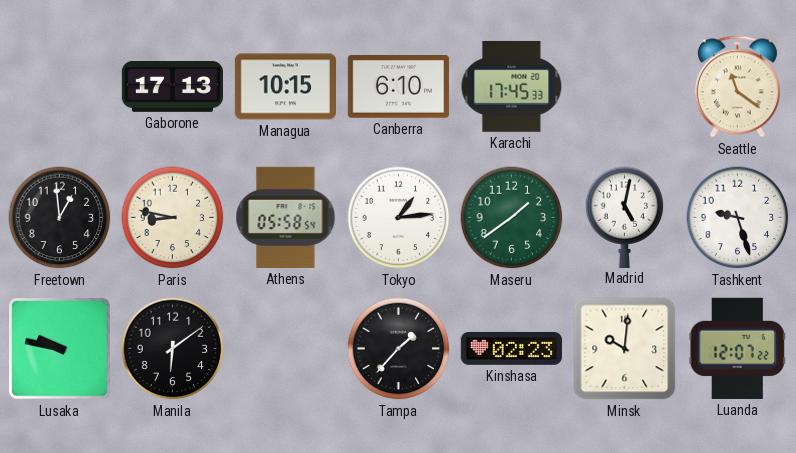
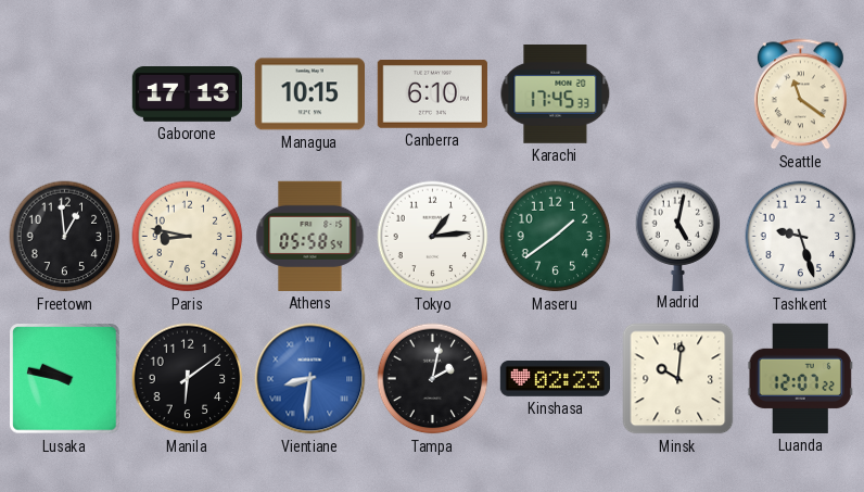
Vientiane: none -> 8:31 (310, 379)
Tampa: 1:37 -> 2:02 (433, 379)
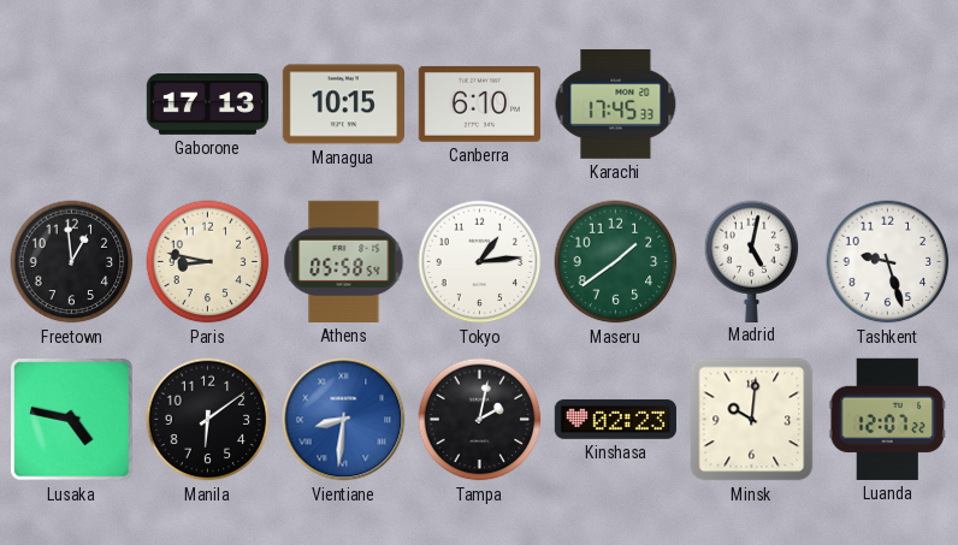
Seattle: 11:21 -> none (800, 94)
Lusaka: 9:47 -> 4:47 (72, 420)
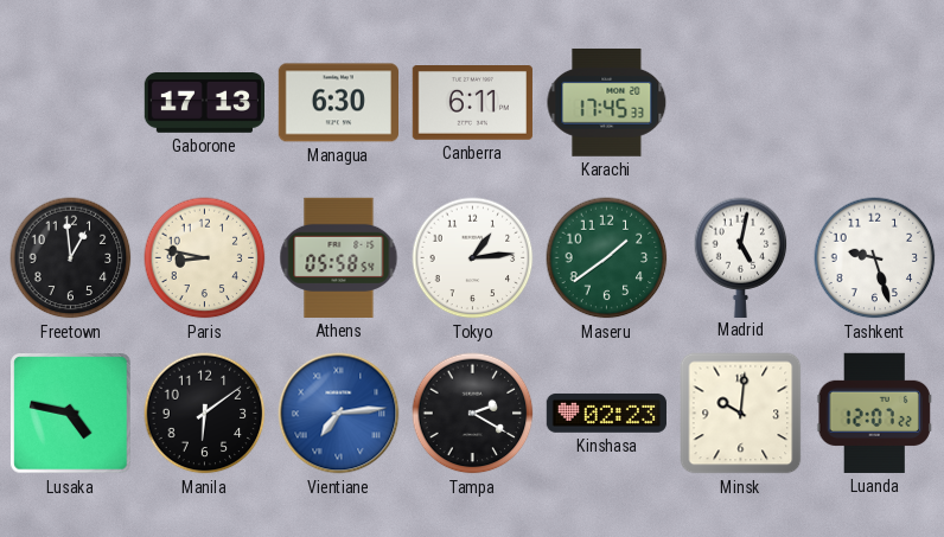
Managua: 10:15 -> 6:30 (338, 103)
Canberra: 6:10 -> 6:11 (472, 103)
Vientiane: 8:31 -> 7:14 (339, 414)
Tampa: 2:02 -> 2:20 (473, 414)
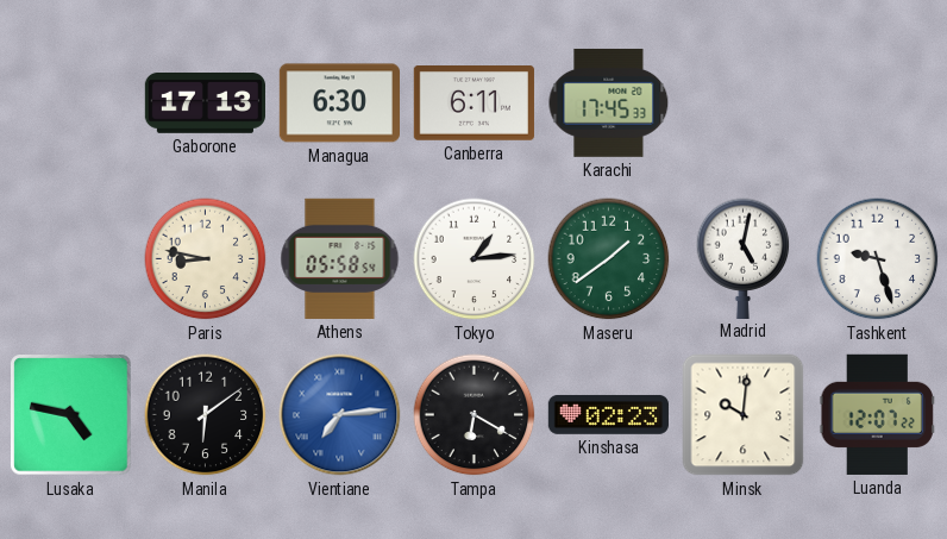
Freetown: 12:59 -> none (71, 258)
Tampa: 2:20 -> 6:20 (475, 415)
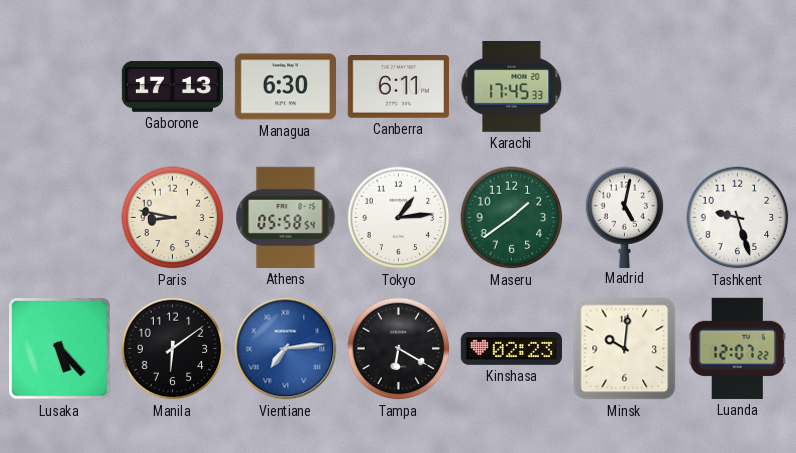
Lusaka: 4:47 -> 5:23 (60, 349)
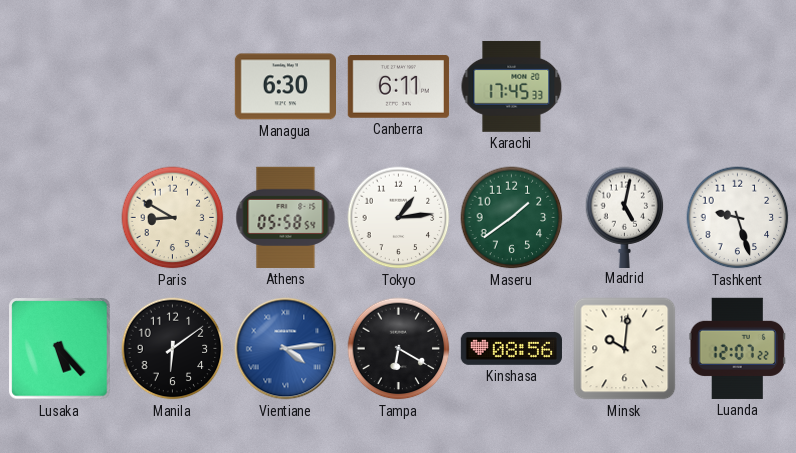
Gaborone: 17:13 -> none (172, 87)
Paris: 8:47 -> 8:50 (173, 218)
Vientiane: 7:14 -> 4:14 (286, 349)
Kinshasa: 02:23 -> 08:56 (511, 348)
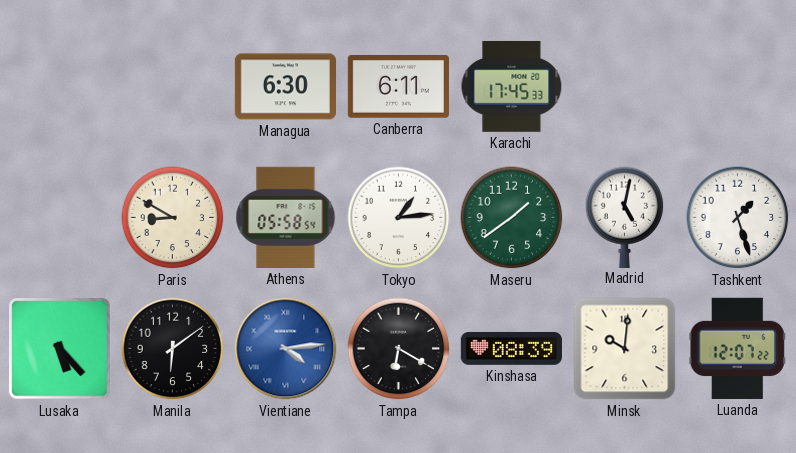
Tashkent: 9:27 -> 1:27 (738, 218)
Kinshasa: 08:56 -> 08:39 (511, 348)
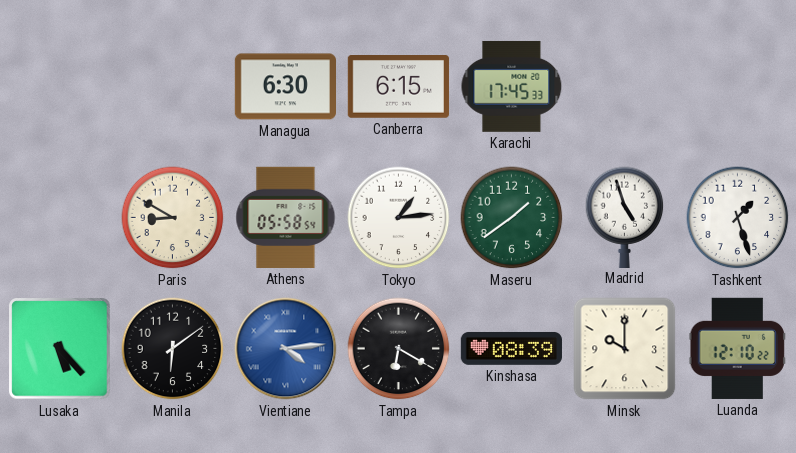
Canberra: 6:11 -> 6:15 (398, 87)
Madrid: 5:02 -> 4:57 (625, 217)
Minsk: 10:01 -> 10:00 (625, 349)
Luanda: 12:07 -> 12:10 (737, 348)
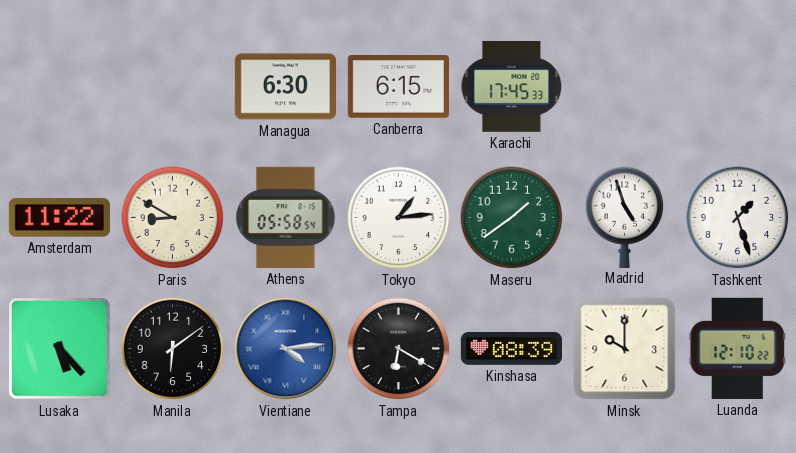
Amsterdam: none -> 11:22 (59, 218)
